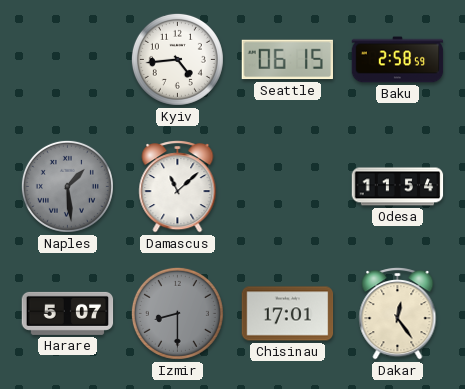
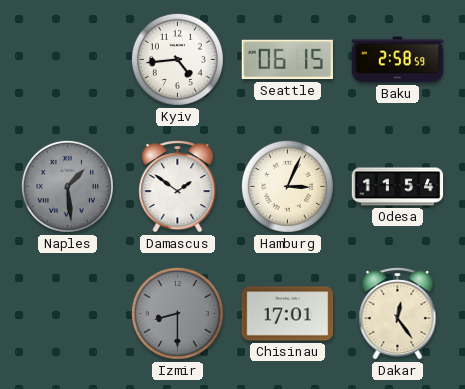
Damascus: 11:08 -> 1:51 (178, 187)
Hamburg: none -> 3:04 (287, 186)
Harare: 5:07 -> none (68, 313)
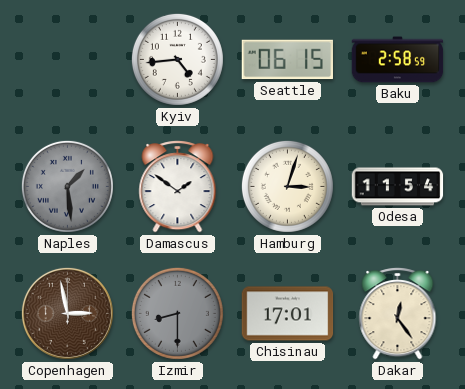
Hamburg: 3:04 -> 3:03 (287, 186)
Copenhagen: none -> 2:58 (67, 313)
